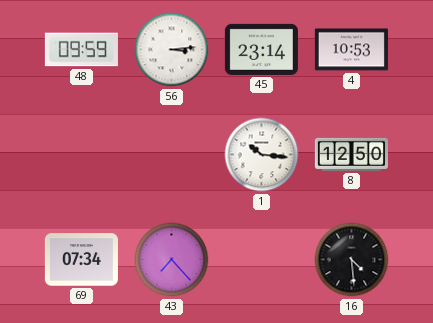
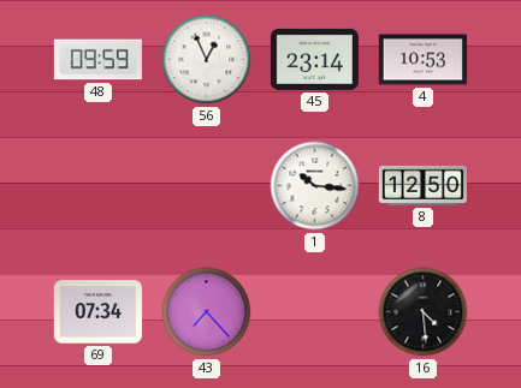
56: 3:14 -> 12:56 (207, 60)
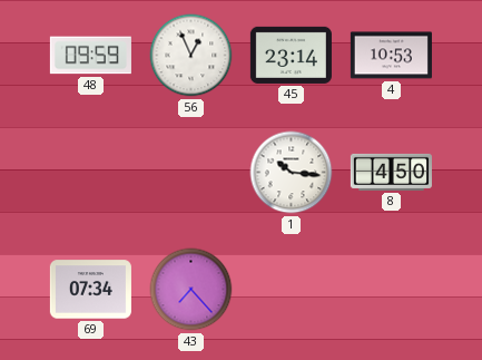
8: 12:50 -> 4:50 (391, 172)
16: 4:29 -> none (424, 312)
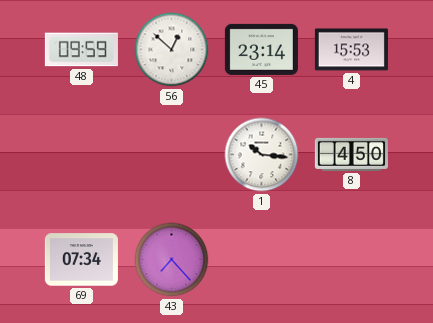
56: 12:56 -> 12:52 (172, 50)
4: 10:53 -> 15:53 (351, 50)
